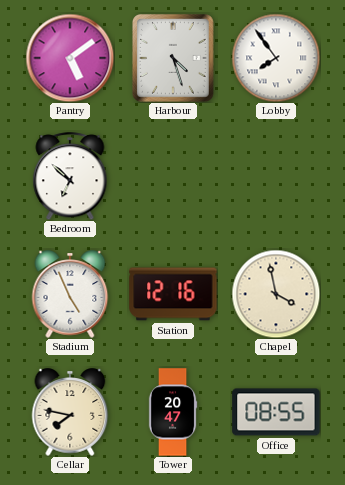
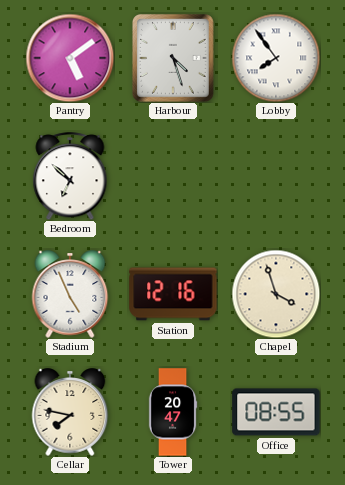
Chapel: 3:58 -> 3:57 (276, 294)
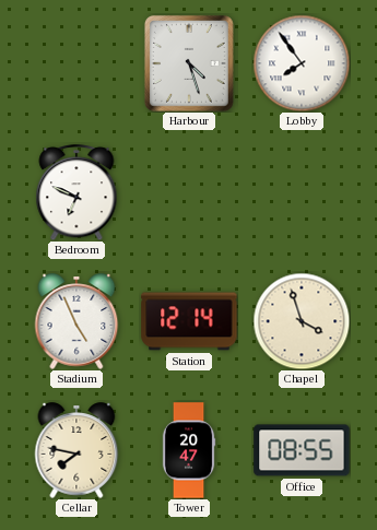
Pantry: 5:09 -> none (70, 58)
Bedroom: 6:52 -> 6:49 (76, 192)
Station: 12:16 -> 12:14 (189, 321)
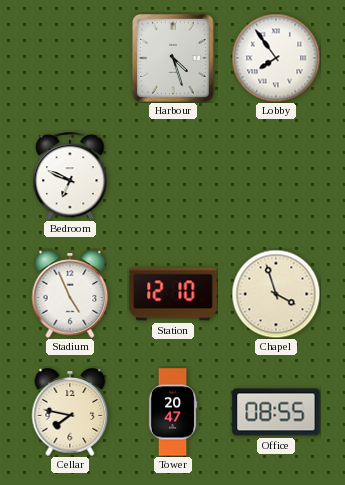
Station: 12:14 -> 12:10 (173, 294)
